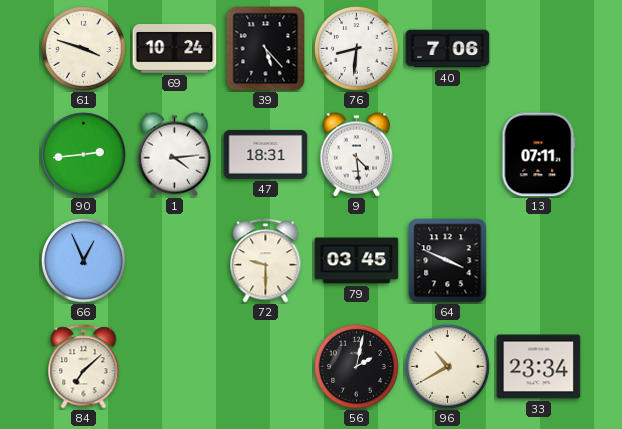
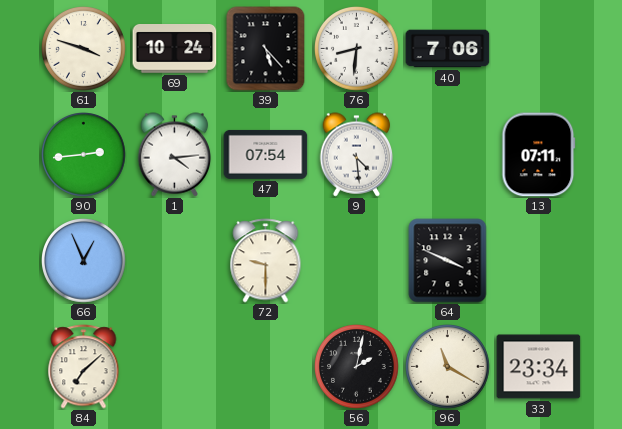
47: 18:31 -> 07:54 (266, 154)
79: 03:45 -> none (357, 261)
96: 10:40 -> 11:20 (448, 367)
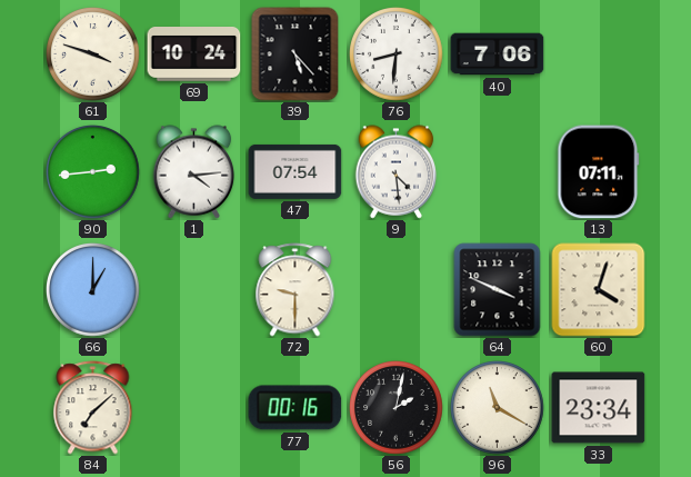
66: 12:56 -> 1:00 (93, 290)
60: none -> 4:03 (599, 290)
77: none -> 00:16 (296, 408)
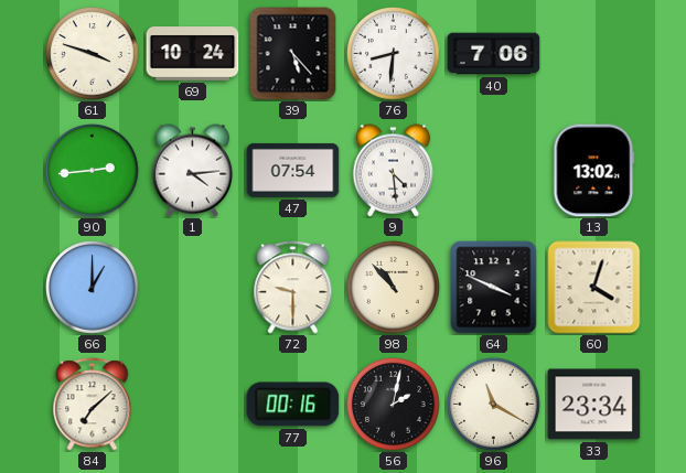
13: 07:11 -> 13:02 (594, 171)
98: none -> 10:53 (394, 288)
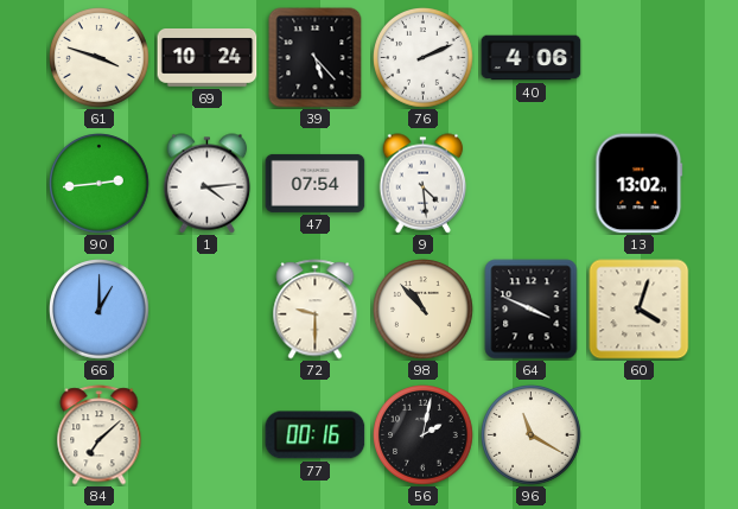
76: 8:31 -> 2:11 (424, 58)
40: 7:06 -> 4:06 (532, 58)
33: 23:34 -> none (594, 405)
